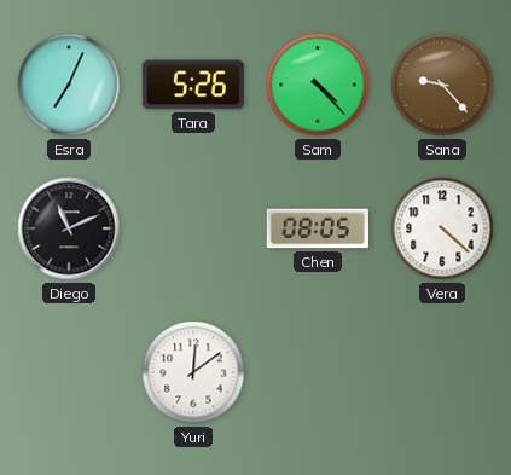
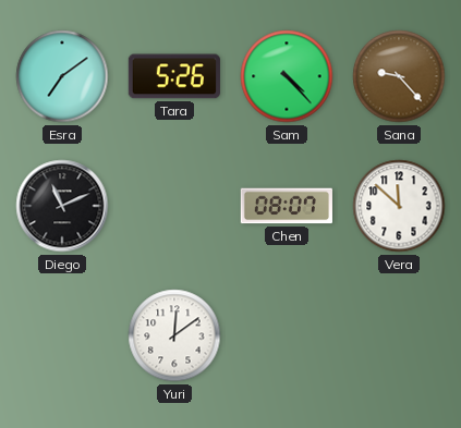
Esra: 7:04 -> 7:09 (62, 76)
Chen: 08:05 -> 08:07 (286, 206)
Vera: 4:22 -> 11:52 (399, 206)
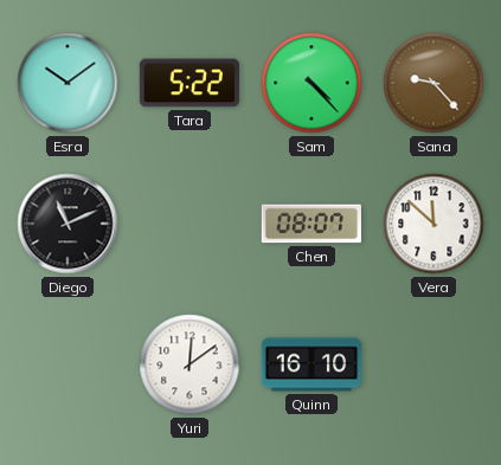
Esra: 7:09 -> 10:09 (68, 83)
Tara: 5:26 -> 5:22 (190, 83)
Quinn: none -> 16:10 (310, 364)
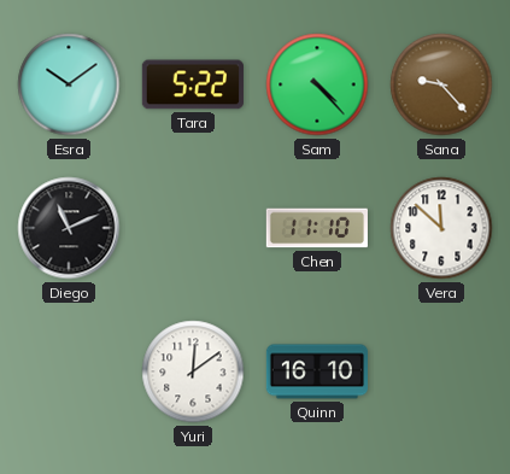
Chen: 08:07 -> 11:10 (316, 228)
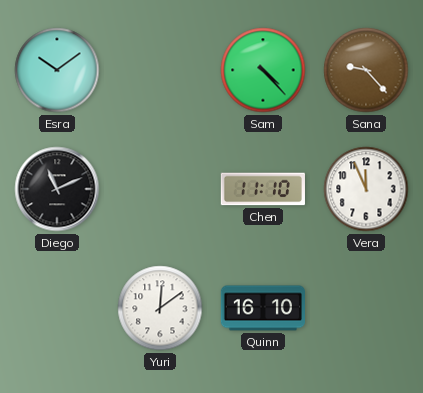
Tara: 5:22 -> none (193, 84)
Vera: 11:52 -> 11:56 (366, 189)
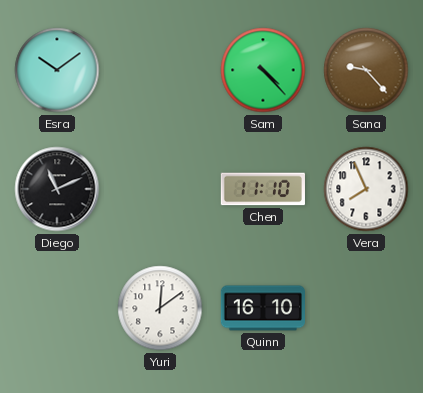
Vera: 11:56 -> 7:56 (366, 189)
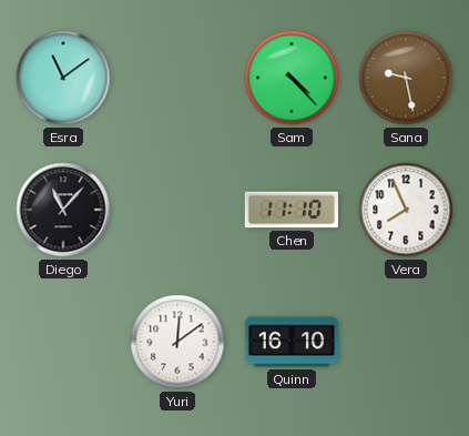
Esra: 10:09 -> 11:09 (63, 78)
Sana: 9:23 -> 9:28 (406, 78)
Diego: 11:11 -> 11:07 (63, 210)
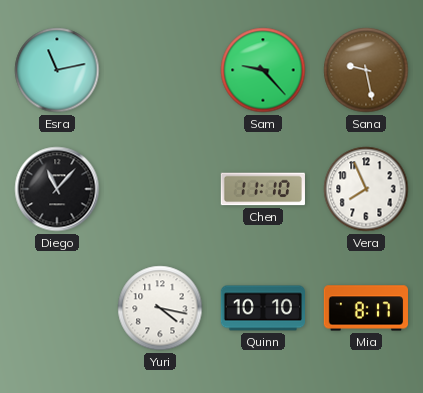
Esra: 11:09 -> 11:13 (57, 70)
Sam: 4:23 -> 9:23 (263, 70)
Yuri: 12:09 -> 4:17 (160, 308)
Quinn: 16:10 -> 10:10 (262, 308)
Mia: none -> 8:17 (365, 308)
